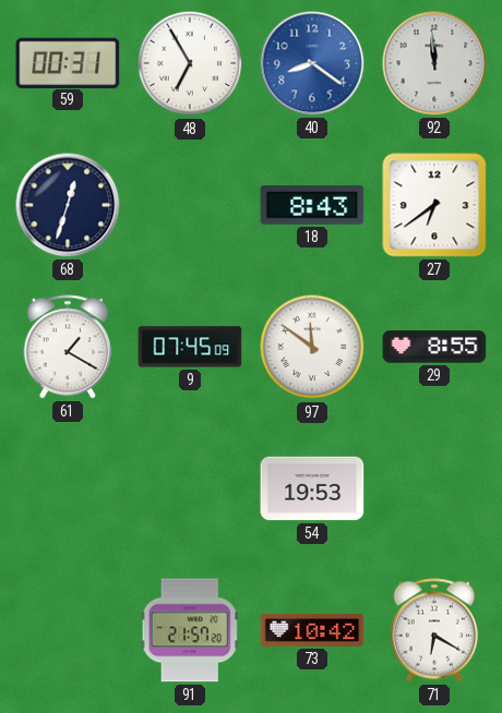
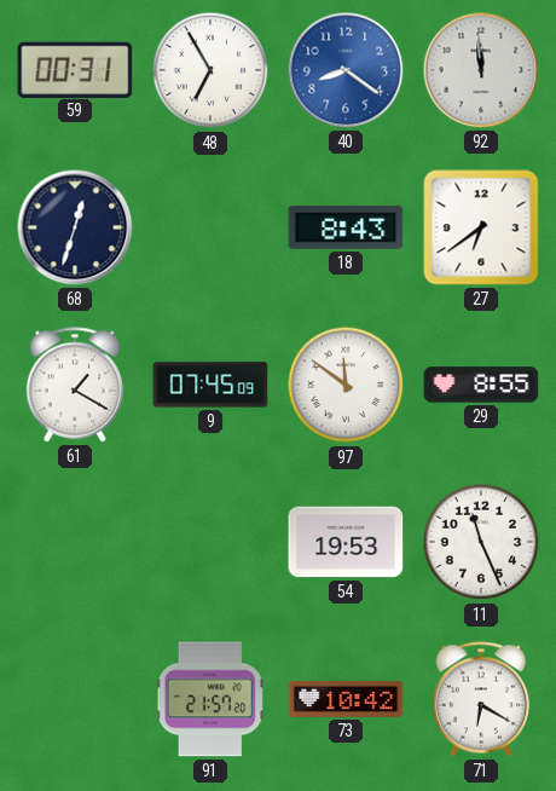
11: none -> 11:26 (481, 542)
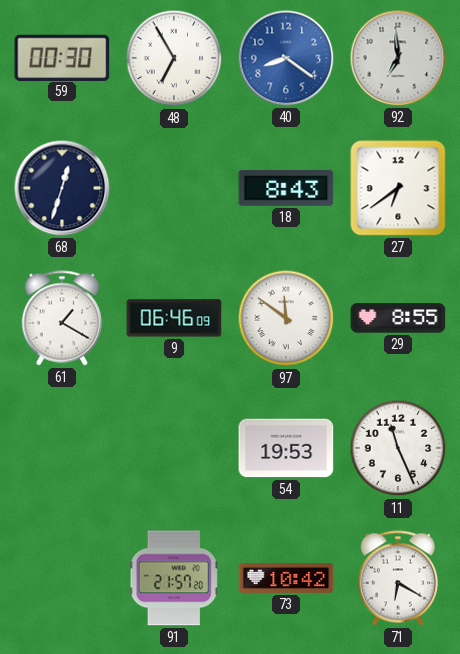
59: 00:31 -> 00:30 (62, 57)
92: 11:59 -> 6:59 (398, 58)
9: 07:45 -> 06:46 (174, 318)
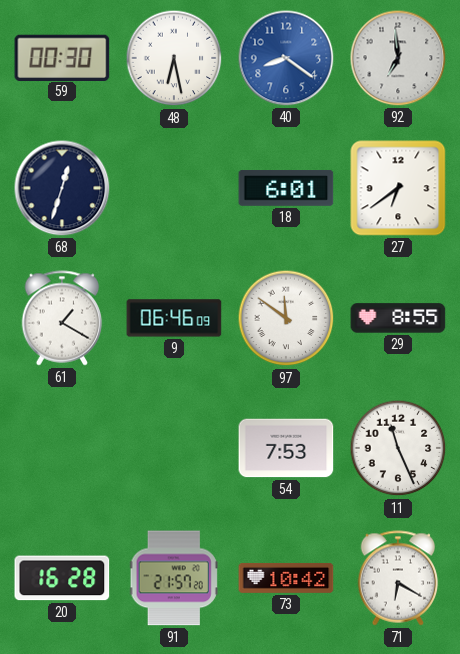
48: 6:55 -> 6:28 (174, 58)
18: 8:43 -> 6:01 (286, 189)
54: 19:53 -> 7:53 (286, 448)
20: none -> 16:28 (62, 578)
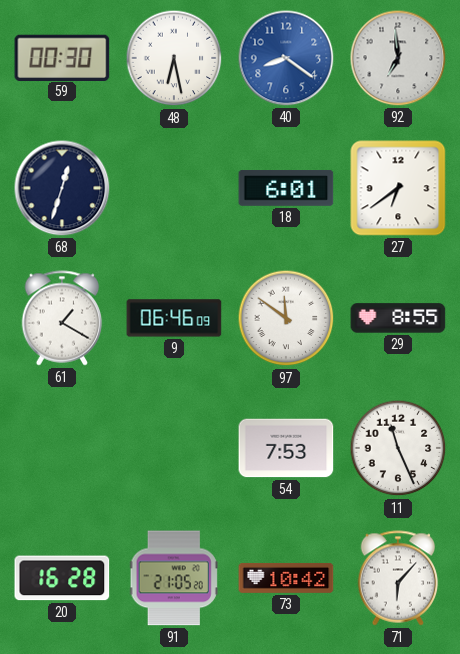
91: 21:57 -> 21:05 (174, 578)
71: 6:20 -> 6:07 (398, 578)
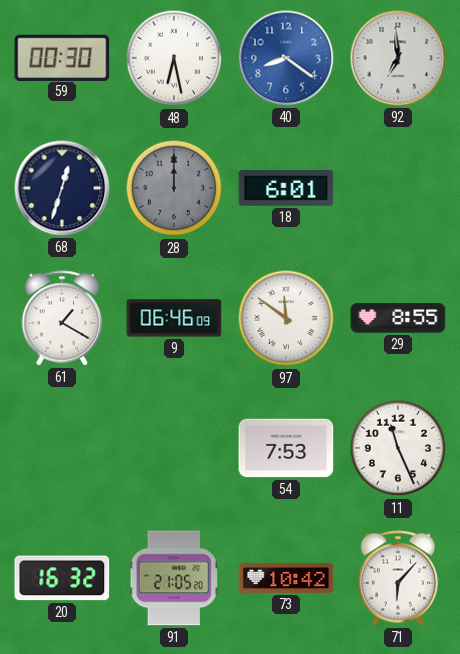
28: none -> 12:00 (174, 188)
27: 6:39 -> none (398, 188)
20: 16:28 -> 16:32 (62, 578)
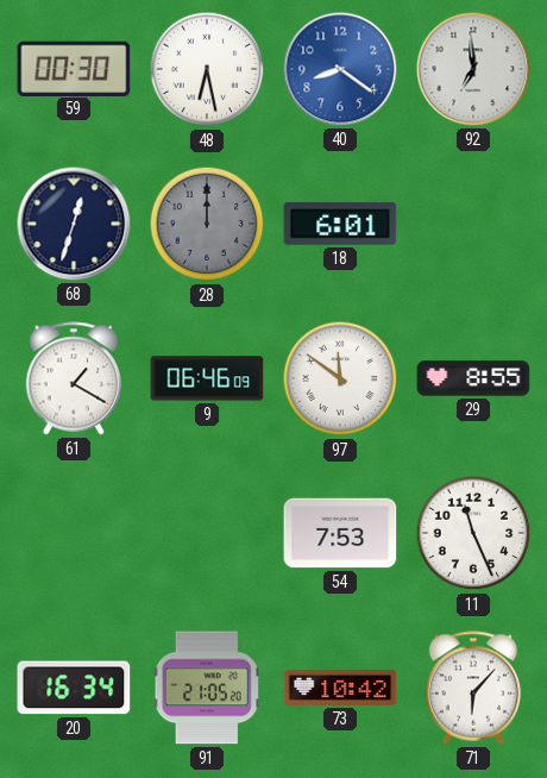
20: 16:32 -> 16:34 (74, 688)
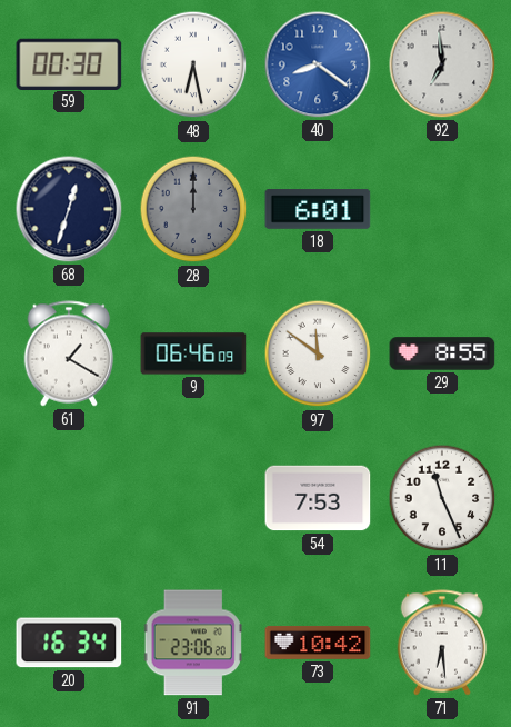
91: 21:05 -> 23:06 (193, 643)
71: 6:07 -> 6:29 (442, 643)
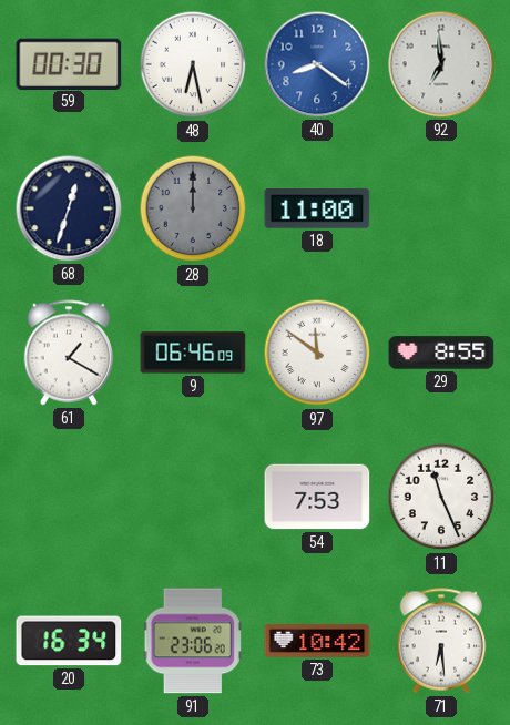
18: 6:01 -> 11:00 (317, 210)
